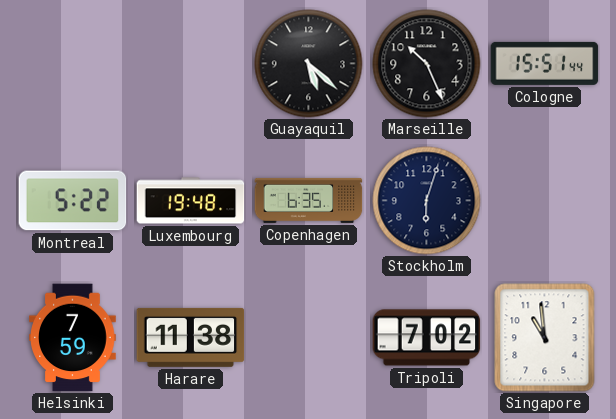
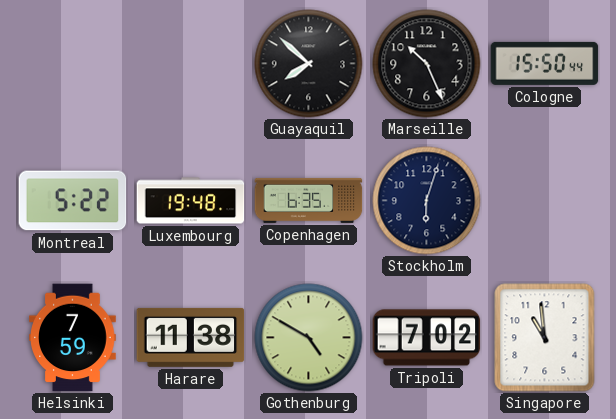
Guayaquil: 5:22 -> 7:52 (309, 64)
Cologne: 15:51 -> 15:50 (545, 63)
Gothenburg: none -> 4:50 (309, 338)
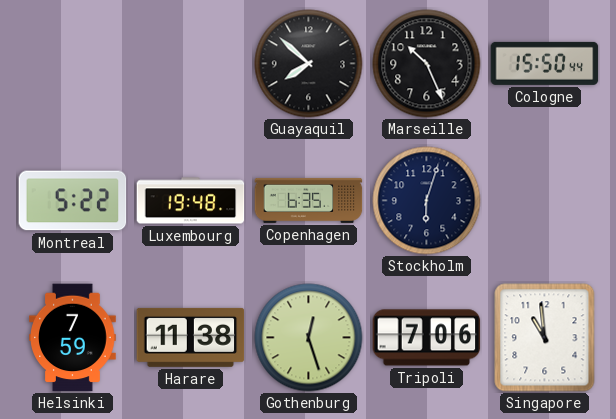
Gothenburg: 4:50 -> 12:27 (309, 338)
Tripoli: 7:02 -> 7:06 (427, 338)
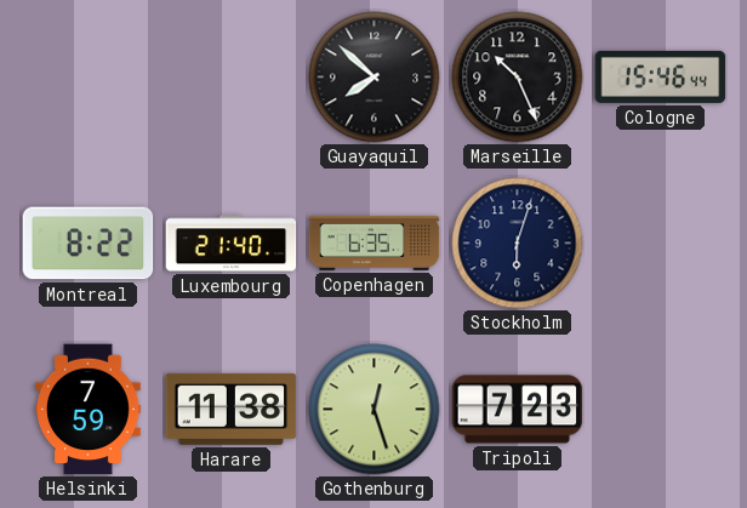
Cologne: 15:50 -> 15:46 (661, 76)
Montreal: 5:22 -> 8:22 (89, 244)
Luxembourg: 19:48 -> 21:40 (232, 244)
Tripoli: 7:06 -> 7:23 (518, 410)
Singapore: 10:59 -> none (545, 338)
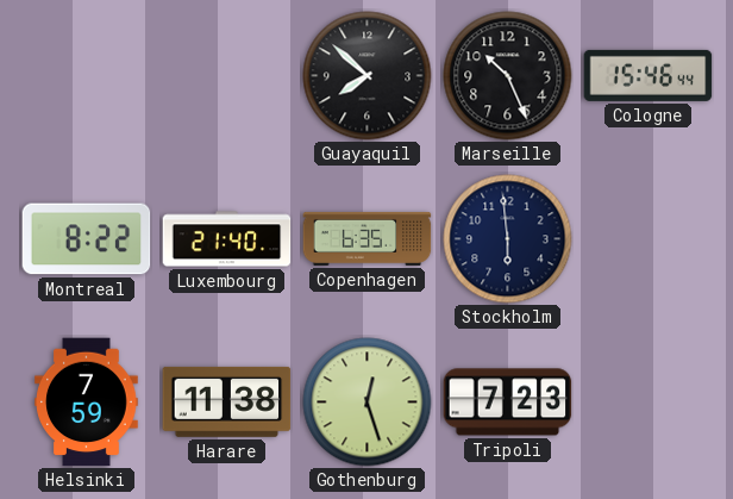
Stockholm: 6:03 -> 5:59 (508, 239)
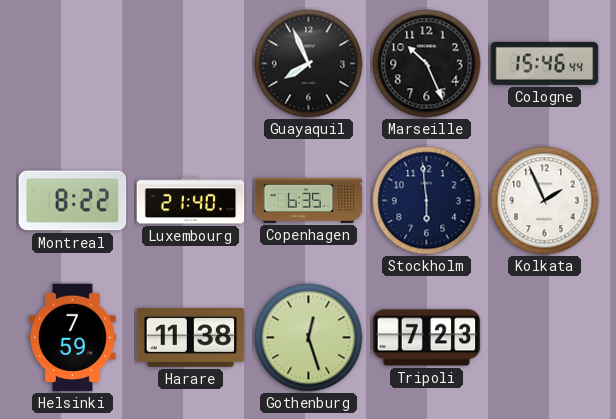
Guayaquil: 7:52 -> 7:56 (309, 64)
Kolkata: none -> 1:56 (545, 201)
